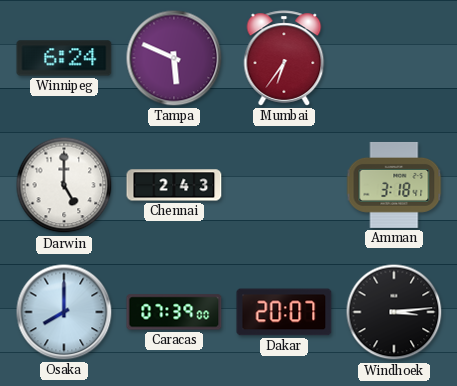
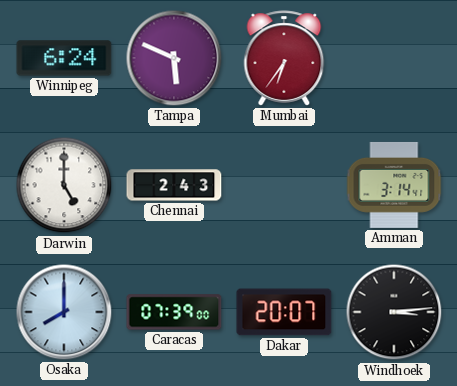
Amman: 3:18 -> 3:14 (394, 185)
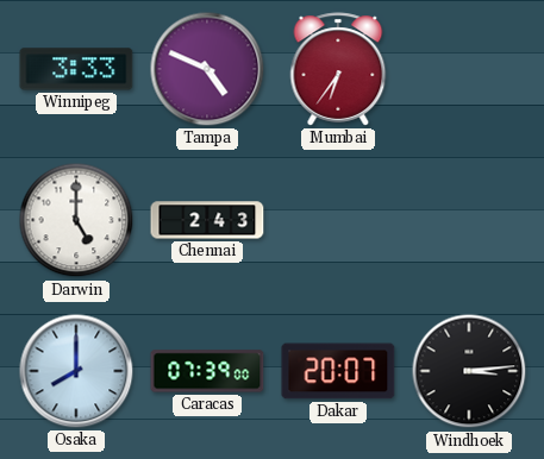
Winnipeg: 6:24 -> 3:33 (76, 69)
Tampa: 5:49 -> 4:49 (207, 69)
Amman: 3:14 -> none (394, 185)
